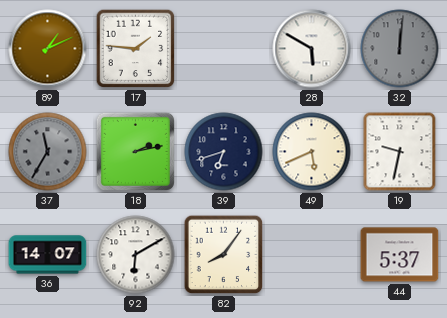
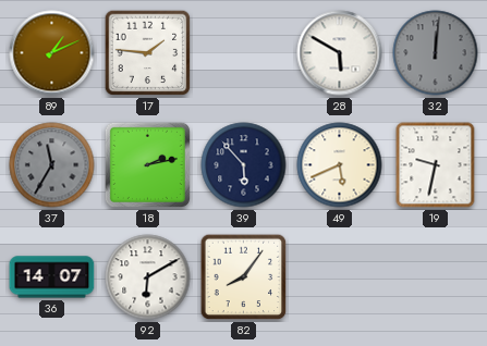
39: 6:42 -> 5:53 (244, 165)
44: 5:37 -> none (400, 255)
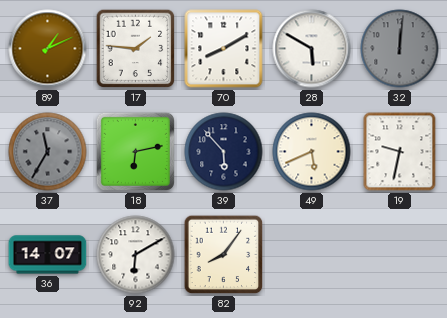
70: none -> 8:10 (224, 49)
18: 2:13 -> 6:13 (135, 151)
